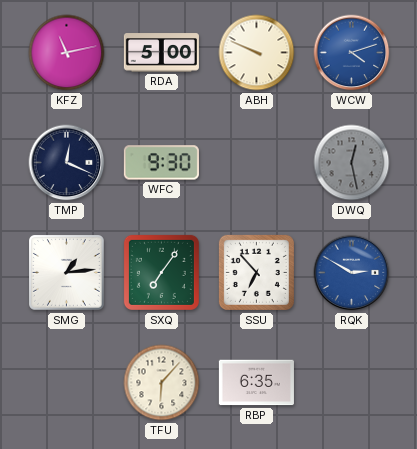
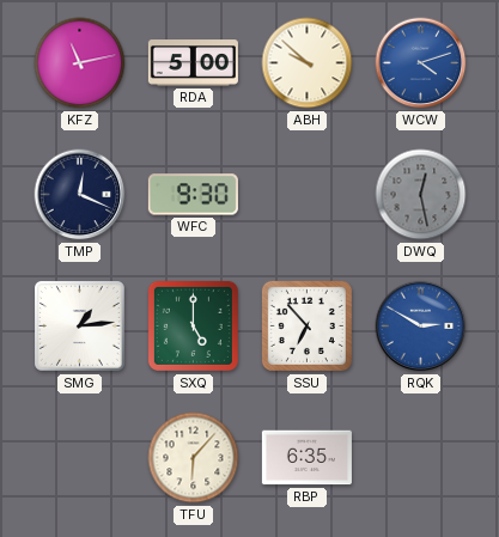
ABH: 9:49 -> 9:52 (308, 63)
SXQ: 7:06 -> 5:00 (193, 325)
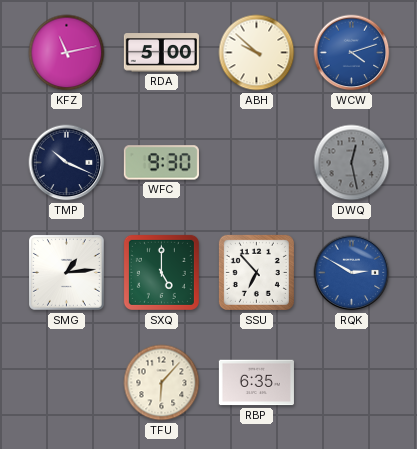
TMP: 12:19 -> 10:19 (67, 163)
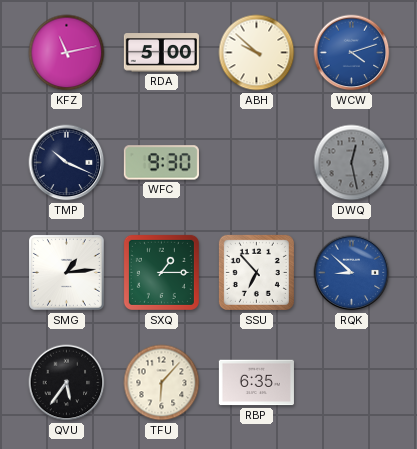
SXQ: 5:00 -> 1:15 (161, 272)
RQK: 2:50 -> 8:52 (352, 273)
QVU: none -> 5:36 (67, 383)
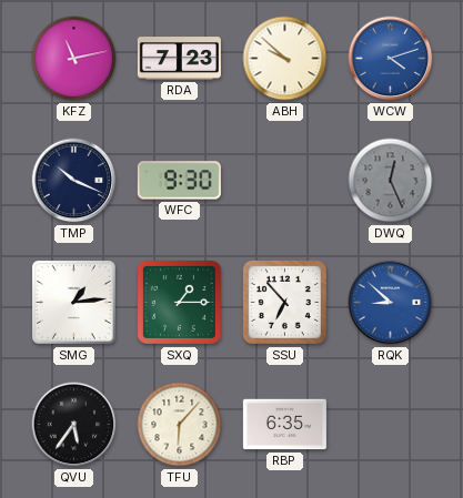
RDA: 5:00 -> 7:23 (179, 59)
DWQ: 12:28 -> 12:26 (391, 181)
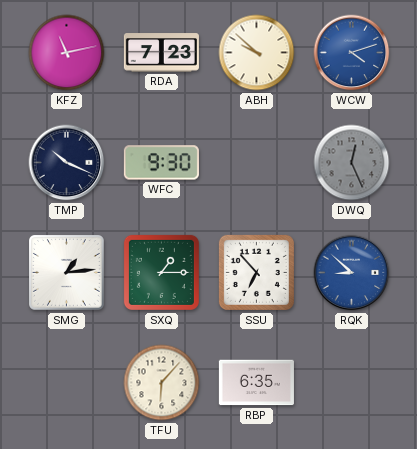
QVU: 5:36 -> none (74, 425)
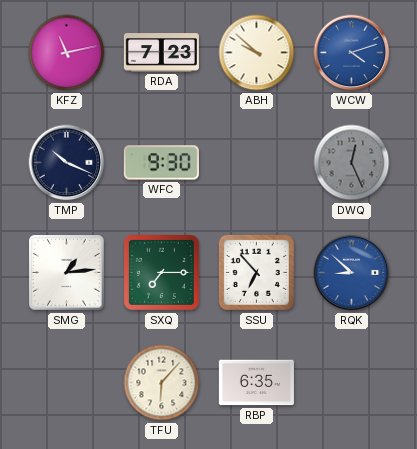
SXQ: 1:15 -> 7:15 (161, 272)
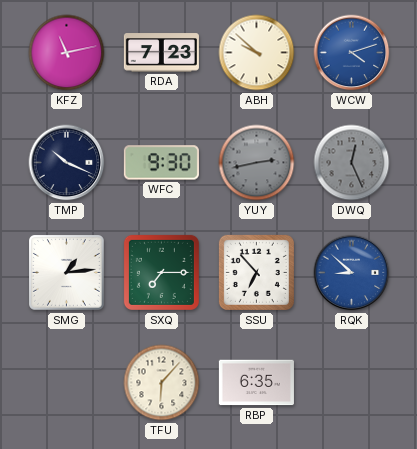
YUY: none -> 2:43 (257, 163)
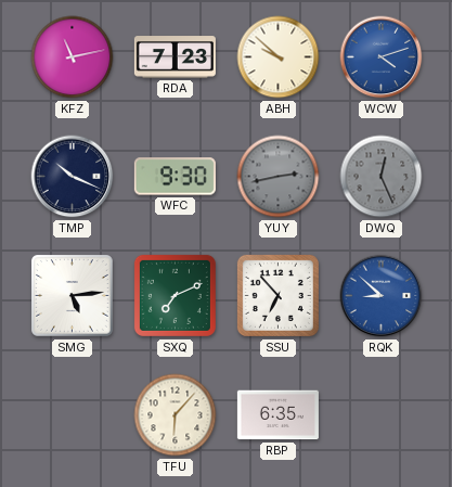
SMG: 1:14 -> 5:14 (73, 296)
SXQ: 7:15 -> 7:11 (175, 295)
